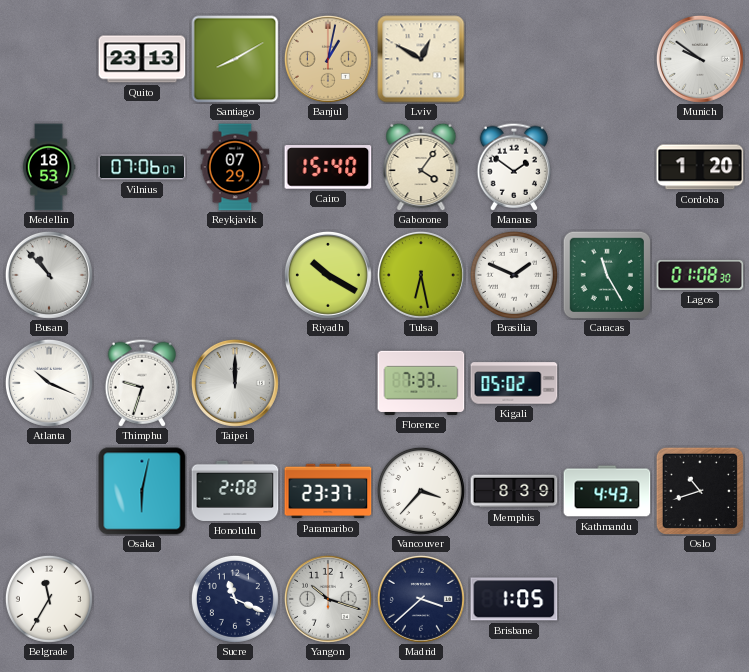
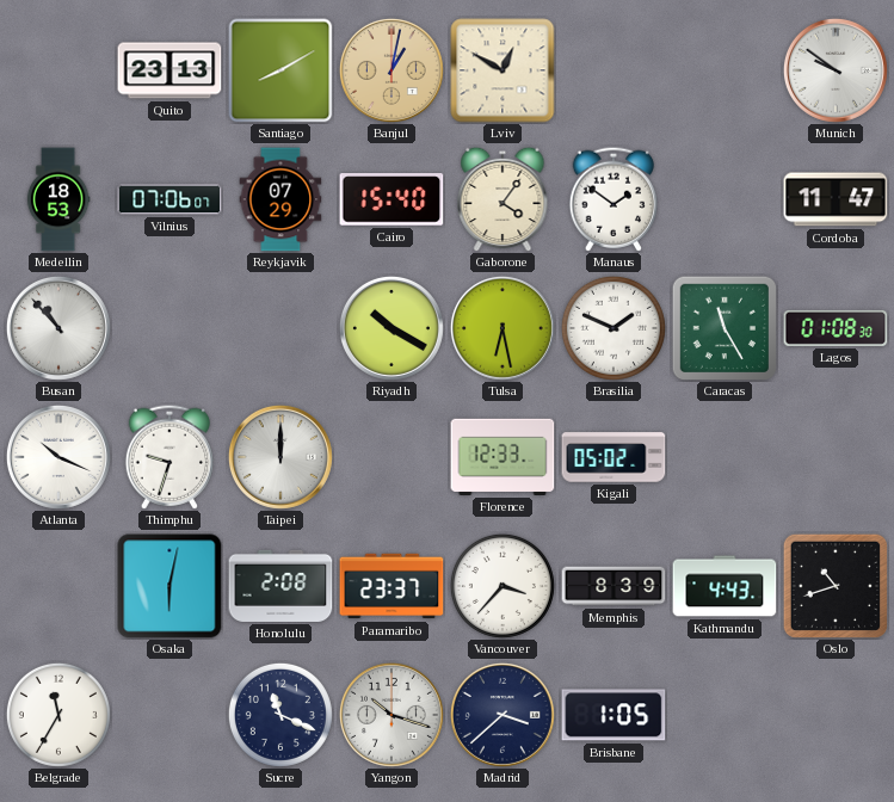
Cordoba: 1:20 -> 11:47 (836, 199)
Florence: 7:33 -> 12:33 (503, 457)
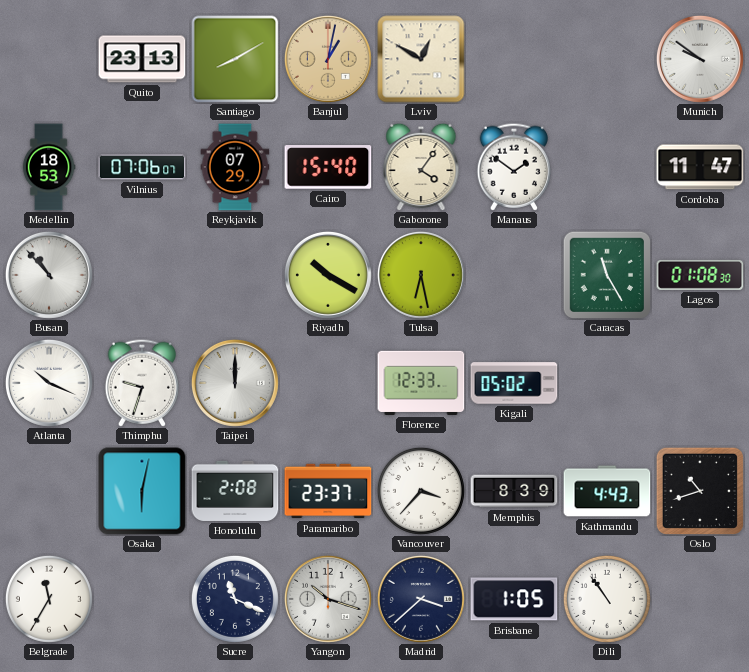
Brasilia: 1:49 -> none (614, 328)
Dili: none -> 10:54 (607, 599)
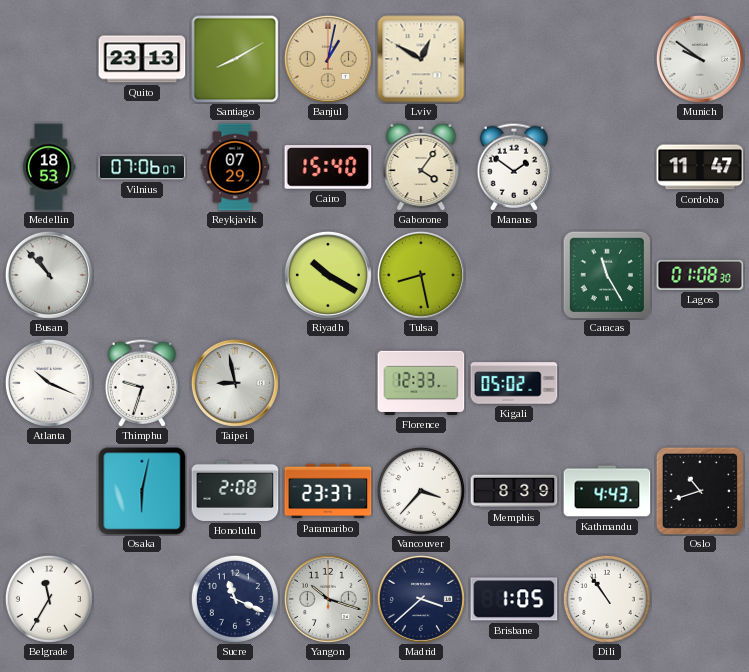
Tulsa: 6:28 -> 8:28 (421, 275)
Taipei: 12:00 -> 8:58 (235, 383)
